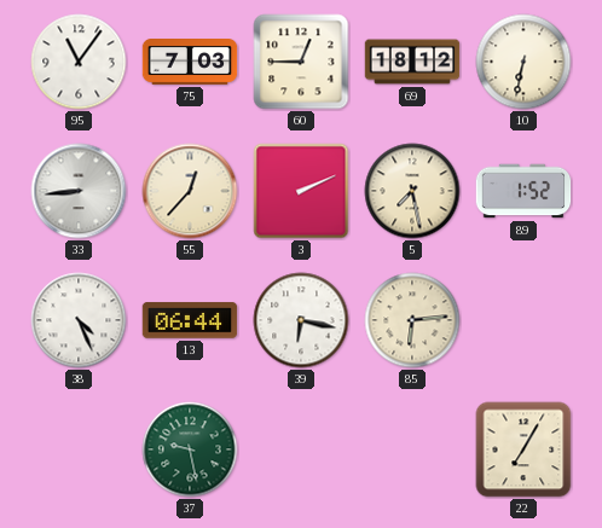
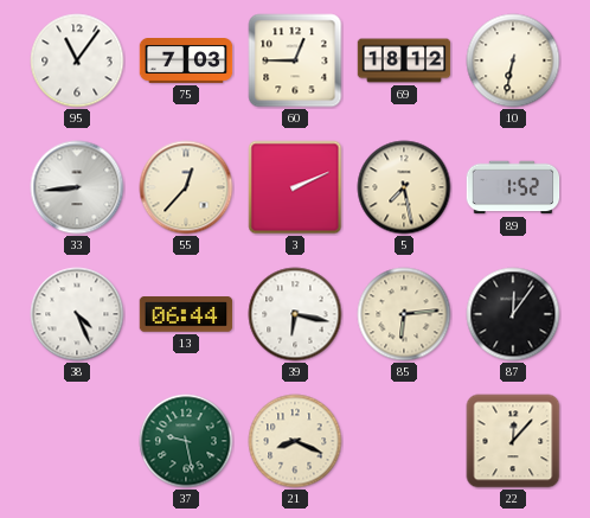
87: none -> 12:06 (513, 314)
21: none -> 8:19 (295, 441)
22: 7:05 -> 12:07 (513, 441)
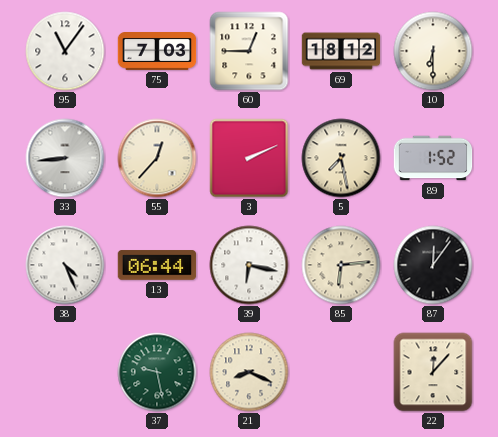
10: 6:32 -> 6:30 (433, 51)
